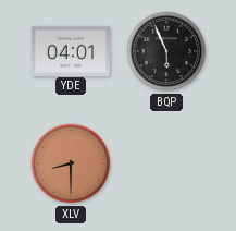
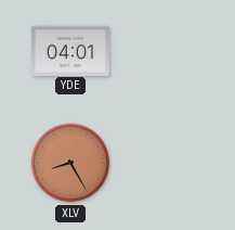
BQP: 5:56 -> none (166, 51)
XLV: 8:30 -> 8:25 (70, 163)
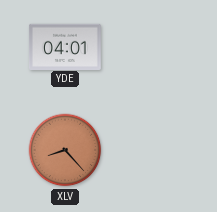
XLV: 8:25 -> 8:23 (65, 150)
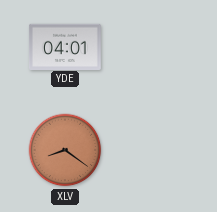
XLV: 8:23 -> 8:21 (65, 150)
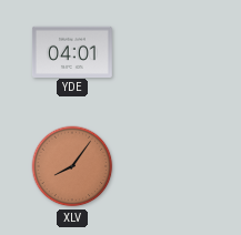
XLV: 8:21 -> 8:06 (72, 166)
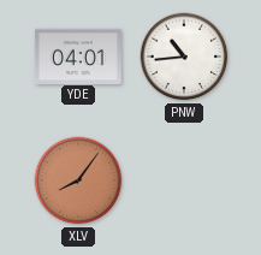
PNW: none -> 10:44 (184, 57)
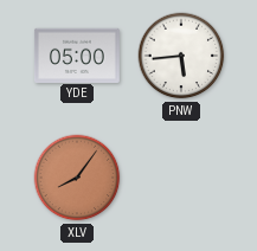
YDE: 04:01 -> 05:00 (77, 54)
PNW: 10:44 -> 5:44 (181, 56)
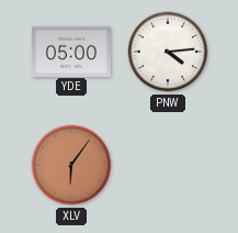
PNW: 5:44 -> 4:14 (168, 52)
XLV: 8:06 -> 6:06 (71, 165)
